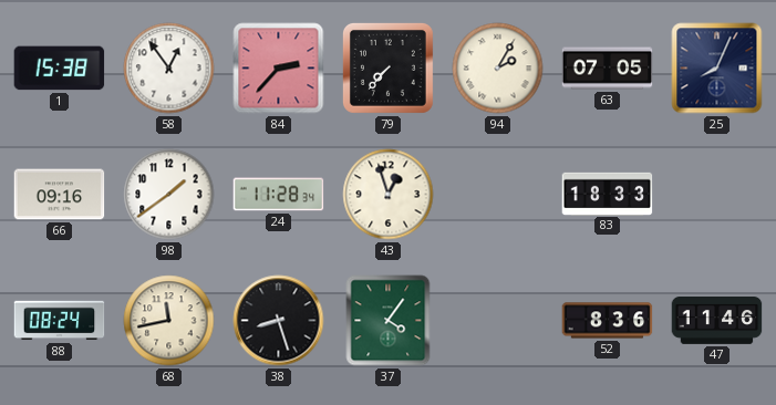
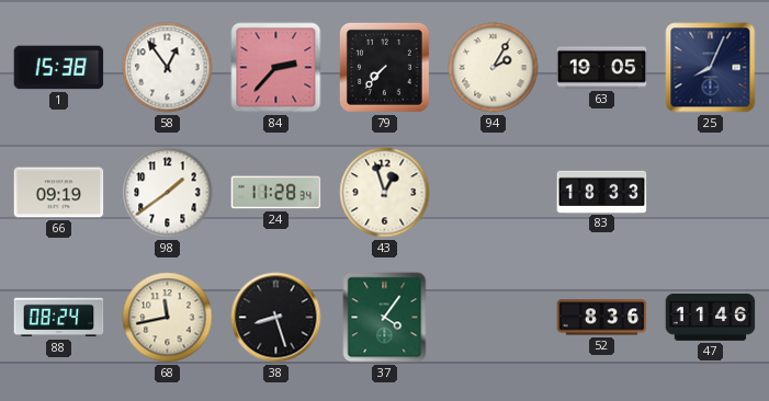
63: 07:05 -> 19:05 (602, 68)
66: 09:16 -> 09:19 (59, 193)
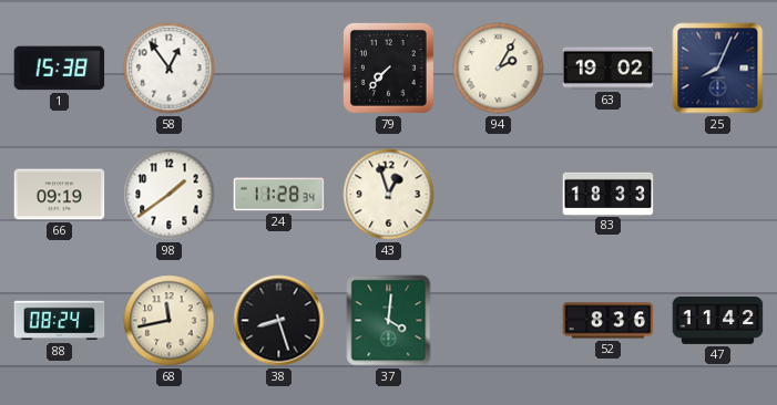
84: 2:37 -> none (276, 68)
63: 19:05 -> 19:02 (609, 69)
37: 4:06 -> 4:01 (389, 321)
47: 11:46 -> 11:42 (718, 321)
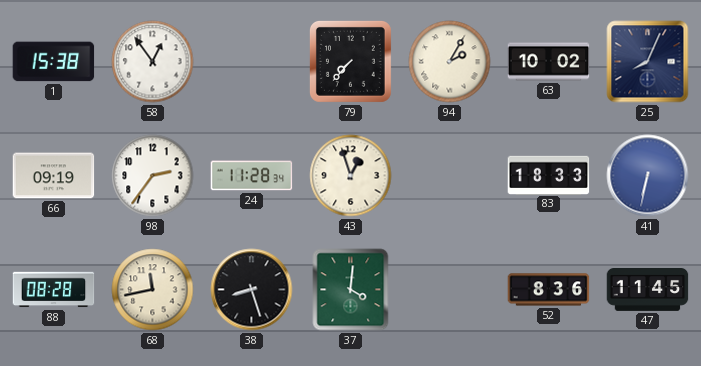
63: 19:02 -> 10:02 (549, 62)
98: 1:39 -> 2:36 (153, 176)
41: none -> 6:32 (648, 176)
88: 08:24 -> 08:28 (54, 290)
47: 11:42 -> 11:45 (648, 290)
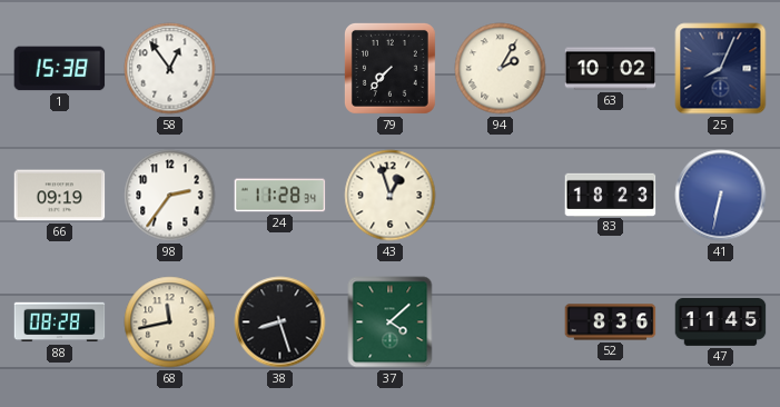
83: 18:33 -> 18:23 (611, 195)
37: 4:01 -> 4:08 (391, 322)
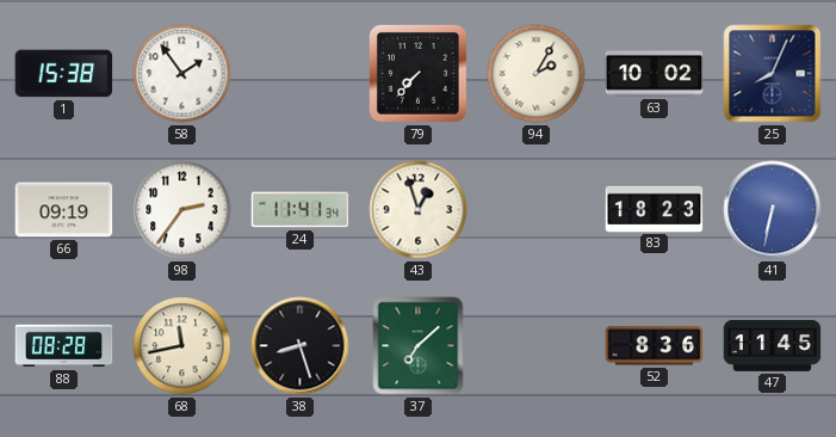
58: 12:54 -> 1:54 (182, 74)
24: 11:28 -> 11:41 (301, 210)
37: 4:08 -> 7:08 (419, 346)
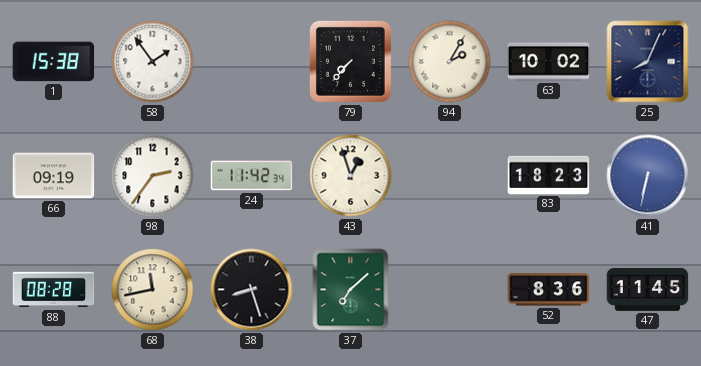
24: 11:41 -> 11:42 (252, 176)
